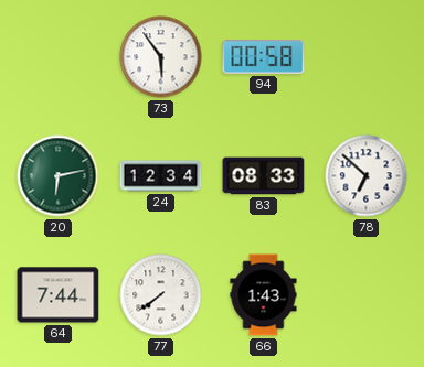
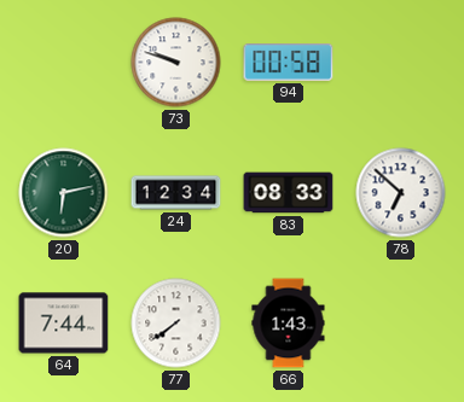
73: 5:54 -> 9:48 (176, 63)
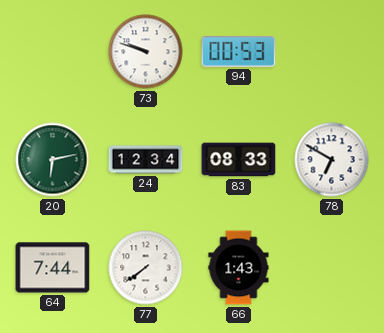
94: 00:58 -> 00:53 (239, 52)
78: 6:52 -> 6:50 (332, 160)
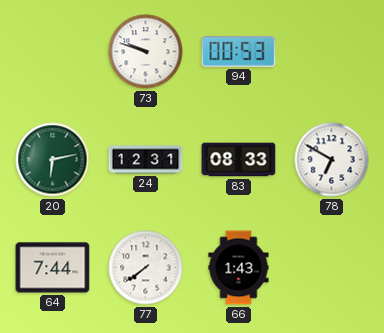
24: 12:34 -> 12:31 (146, 160)
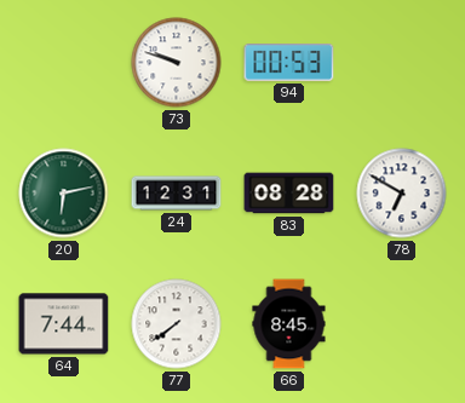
83: 08:33 -> 08:28 (289, 194)
66: 1:43 -> 8:45 (289, 324)
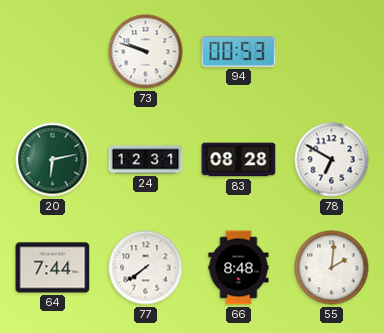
66: 8:45 -> 8:48 (239, 268)
55: none -> 2:01 (332, 268)
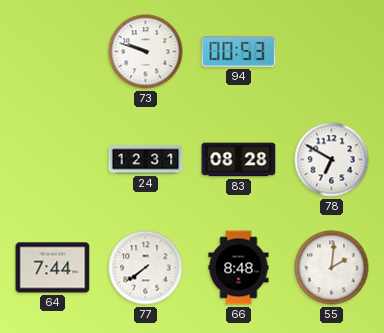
20: 6:13 -> none (53, 160)
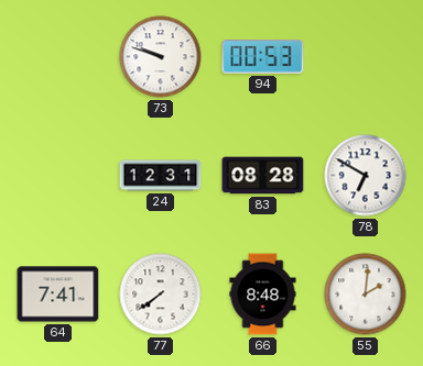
64: 7:44 -> 7:41 (58, 295)
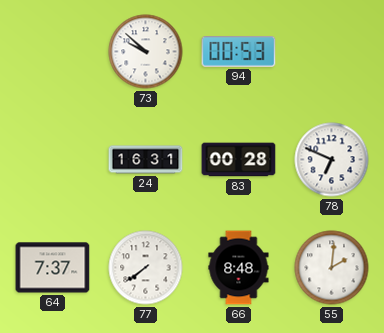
73: 9:48 -> 9:52 (146, 52)
24: 12:31 -> 16:31 (146, 160)
83: 08:28 -> 00:28 (239, 160)
78: 6:50 -> 6:49 (332, 160)
64: 7:41 -> 7:37 (53, 268)
